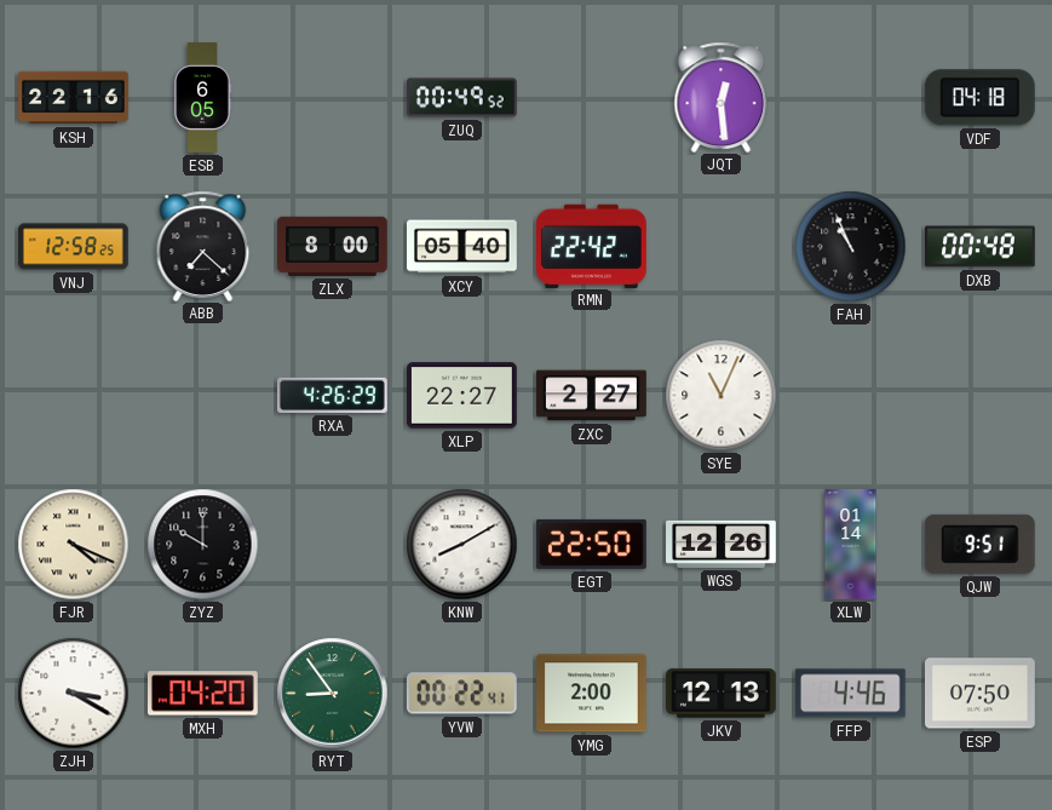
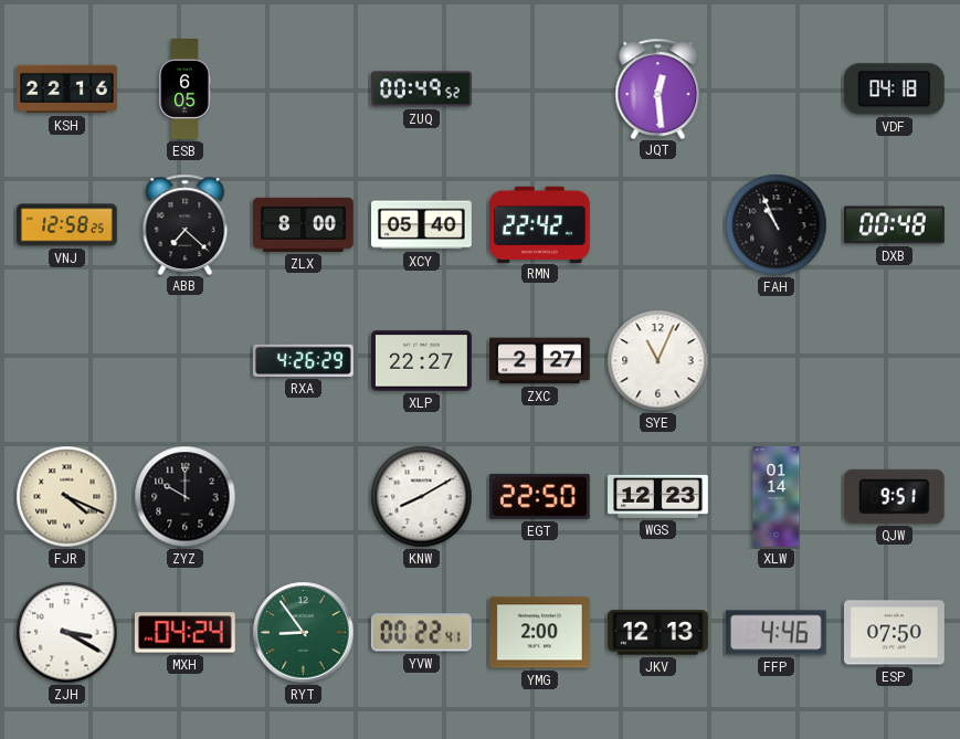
WGS: 12:26 -> 12:23 (658, 496)
MXH: 04:20 -> 04:24 (184, 633)
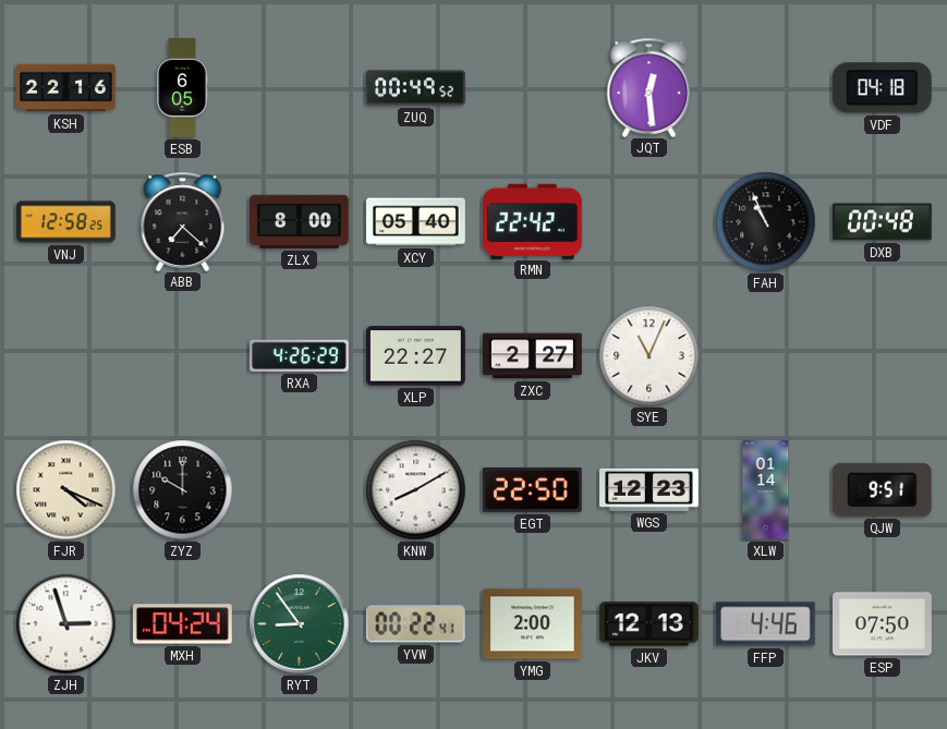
ZJH: 3:20 -> 2:57 (66, 624)
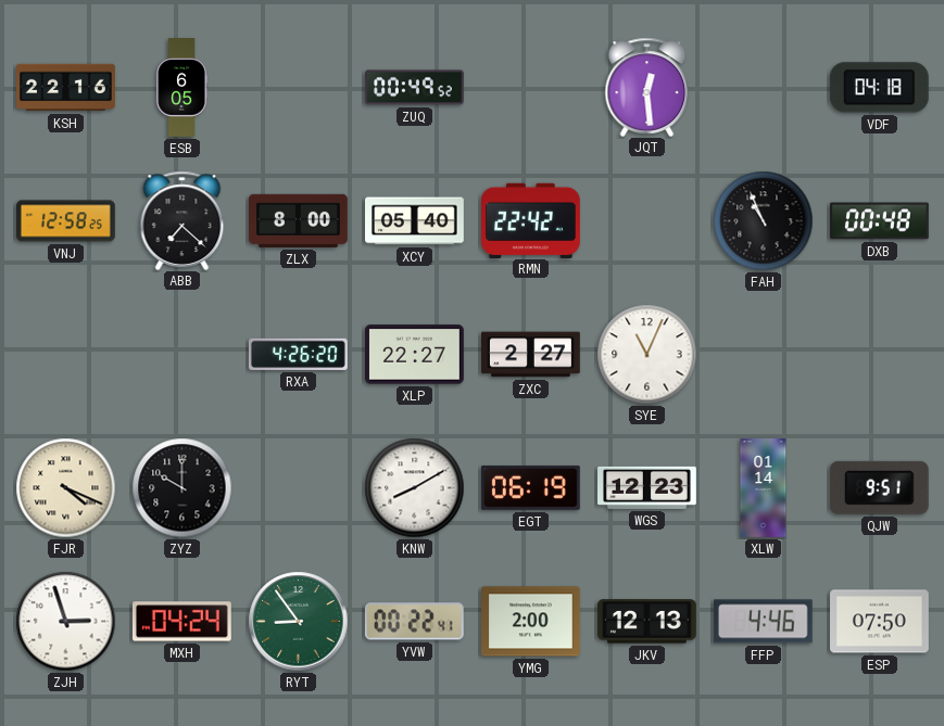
RXA: 4:26:29 -> 4:26:20 (299, 354)
EGT: 22:50 -> 06:19 (530, 487)
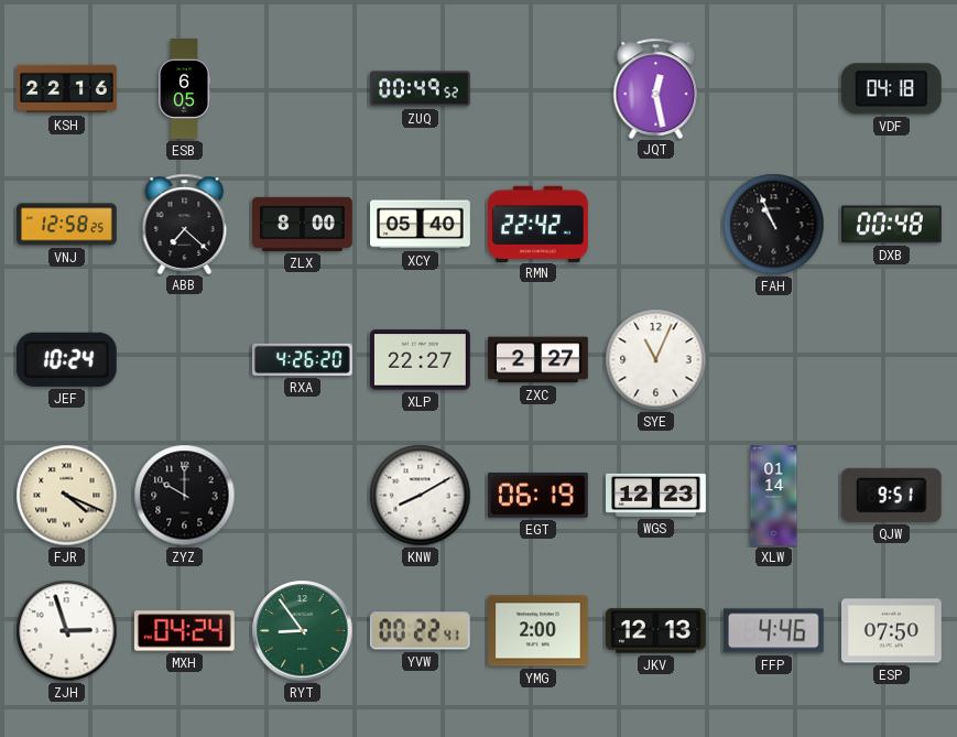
JQT: 12:29 -> 12:28 (656, 88)
JEF: none -> 10:24 (66, 359)
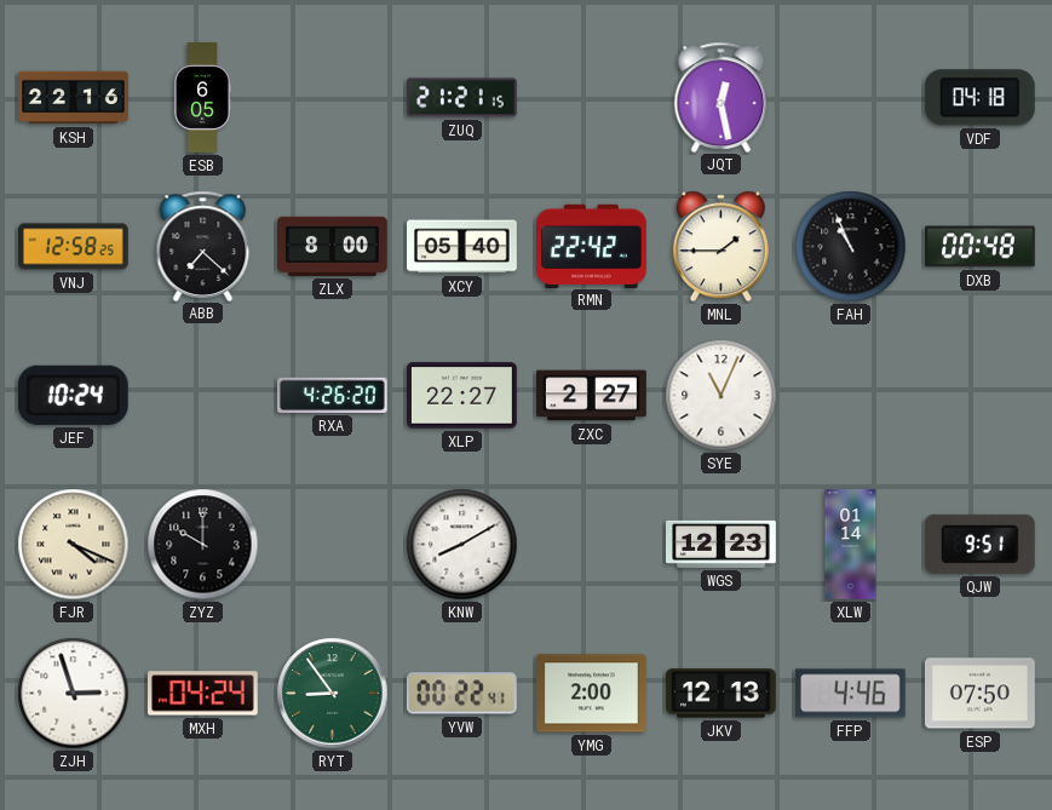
ZUQ: 00:49 -> 21:21 (461, 98)
MNL: none -> 1:45 (720, 247)
EGT: 06:19 -> none (537, 495)
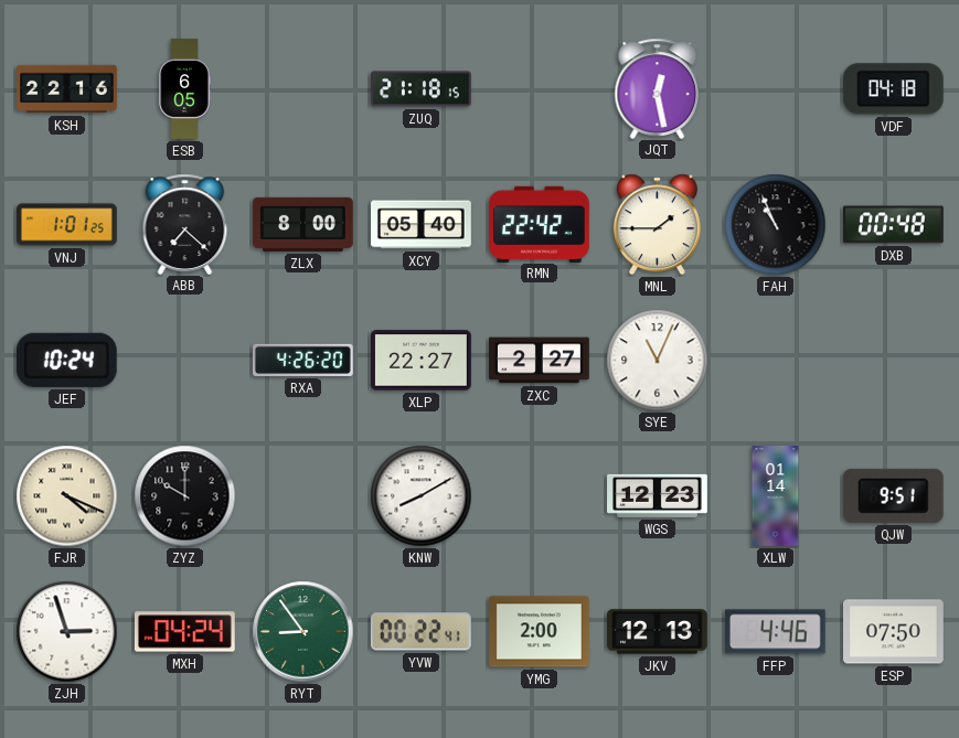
ZUQ: 21:21 -> 21:18 (420, 89)
VNJ: 12:58 -> 1:01 (67, 225)
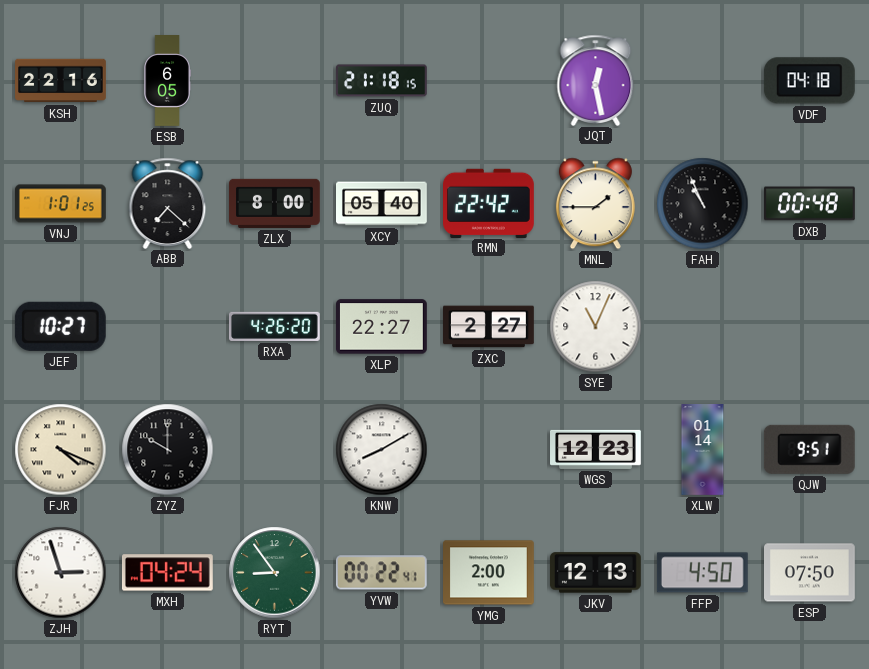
JEF: 10:24 -> 10:27 (60, 326)
FFP: 4:46 -> 4:50 (702, 573)
